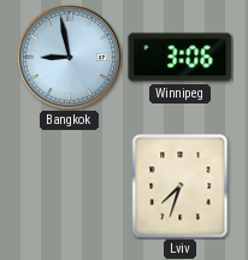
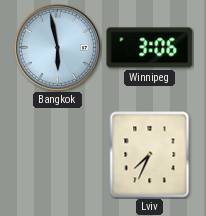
Bangkok: 8:58 -> 5:58 (57, 47)
Lviv: 7:33 -> 7:34 (150, 155)
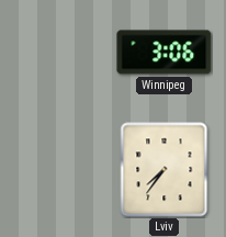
Bangkok: 5:58 -> none (57, 47)
Lviv: 7:34 -> 7:36 (165, 170)
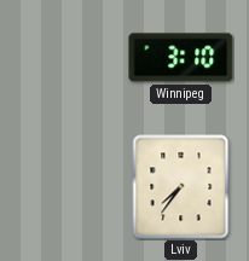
Winnipeg: 3:06 -> 3:10 (181, 58)
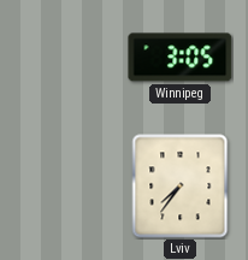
Winnipeg: 3:10 -> 3:05 (181, 58)
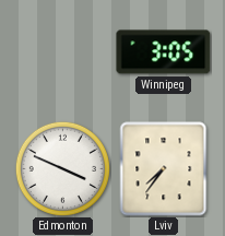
Edmonton: none -> 3:49 (62, 168)
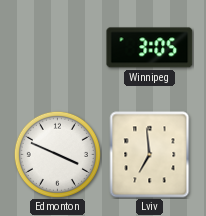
Lviv: 7:36 -> 6:59 (150, 155)
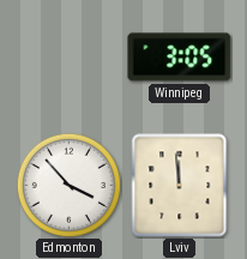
Edmonton: 3:49 -> 3:53 (68, 185)
Lviv: 6:59 -> 11:59 (180, 186)
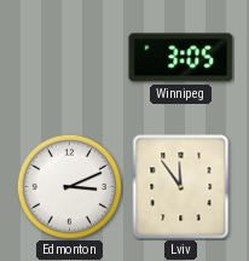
Edmonton: 3:53 -> 3:11 (69, 186)
Lviv: 11:59 -> 11:54 (181, 187)
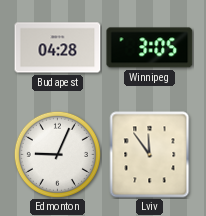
Budapest: none -> 04:28 (58, 48)
Edmonton: 3:11 -> 9:04 (57, 154)
